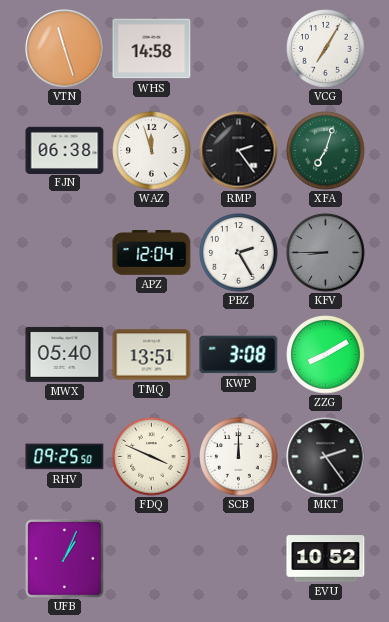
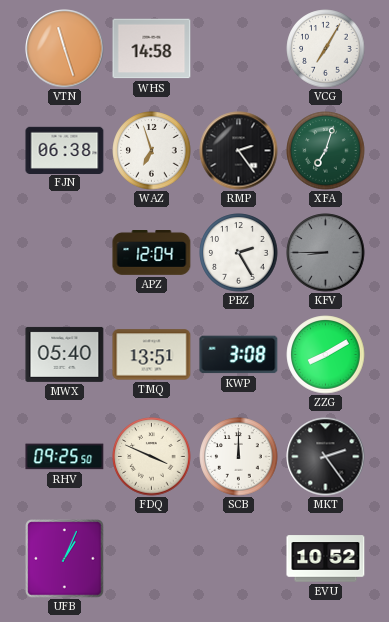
WAZ: 11:57 -> 6:57 (152, 151)
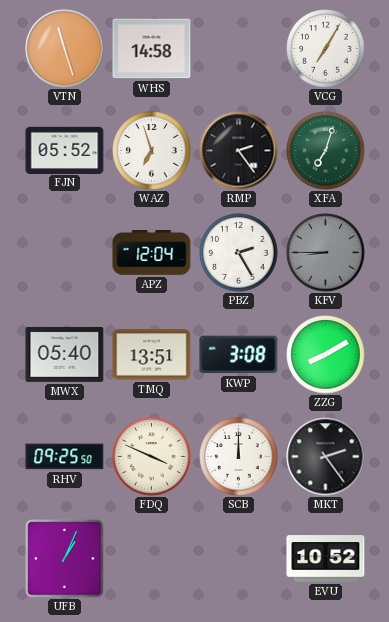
FJN: 06:38 -> 05:52 (65, 150)
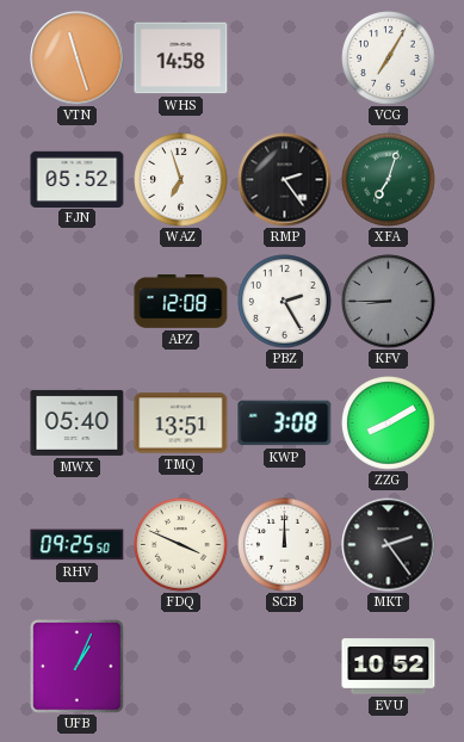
APZ: 12:04 -> 12:08 (181, 302)
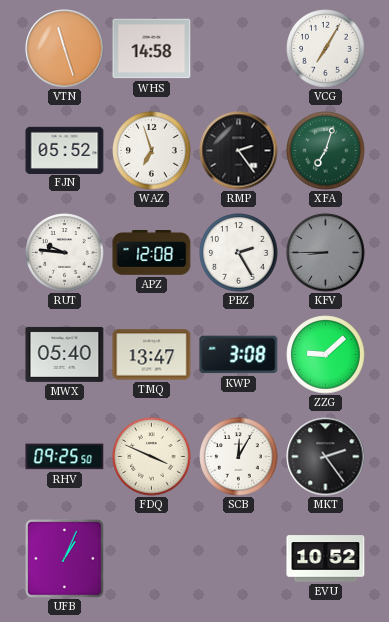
RUT: none -> 9:46 (65, 253)
TMQ: 13:51 -> 13:47 (152, 355)
ZZG: 8:10 -> 9:08 (326, 355)
SCB: 12:00 -> 12:05 (239, 457)
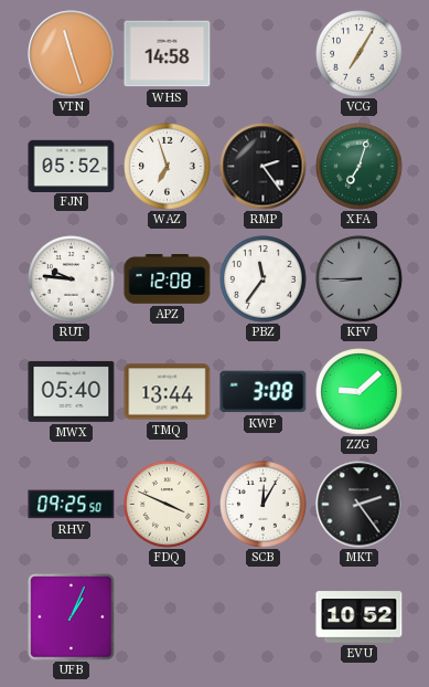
PBZ: 2:25 -> 11:36 (264, 279)
TMQ: 13:47 -> 13:44 (168, 392)
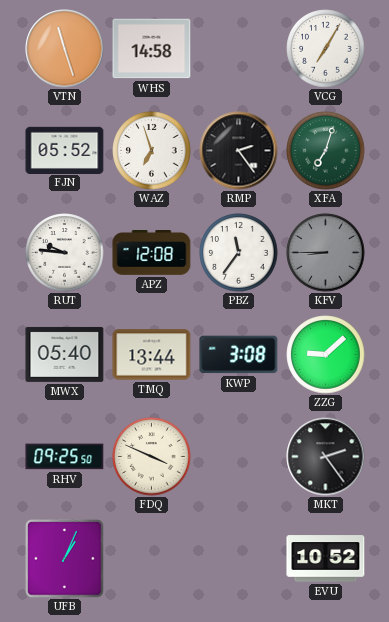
SCB: 12:05 -> none (264, 505)
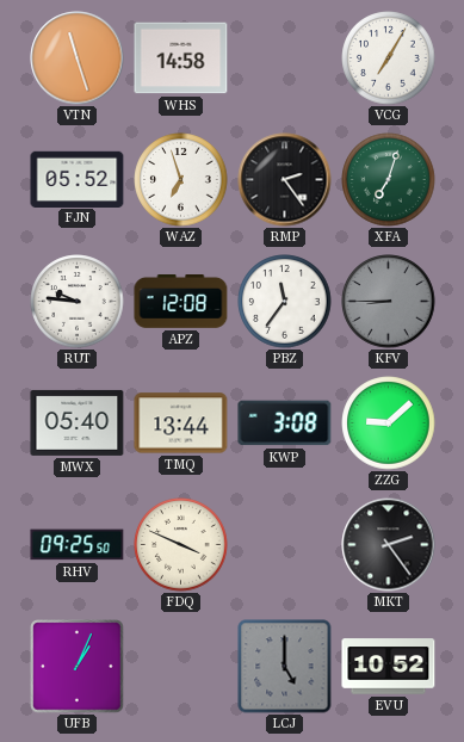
LCJ: none -> 5:00 (285, 667)
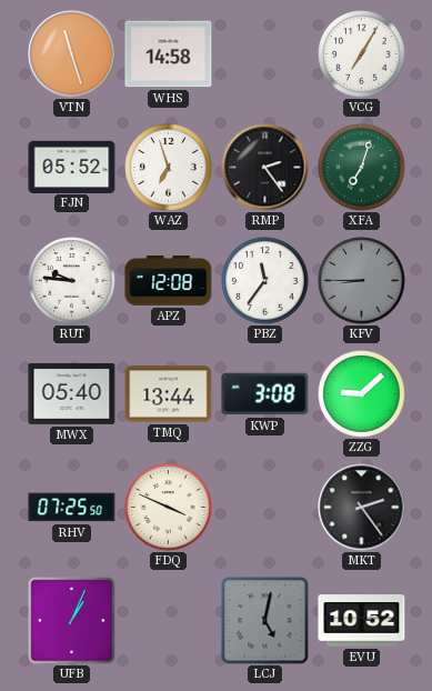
RHV: 09:25 -> 07:25 (72, 508)
LCJ: 5:00 -> 5:02 (265, 621)
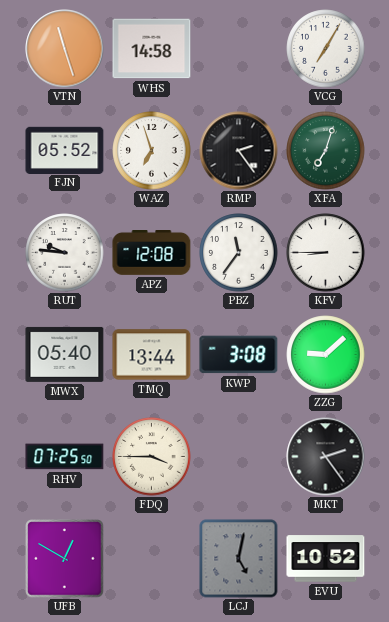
KFV dial: grey -> white (326, 253)
FDQ: 3:49 -> 3:45 (152, 457)
UFB: 1:04 -> 12:50 (65, 559)
